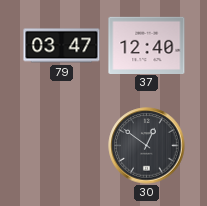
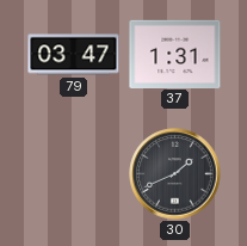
37: 12:40 -> 1:31 (175, 54)
30: 12:51 -> 1:41 (175, 174)
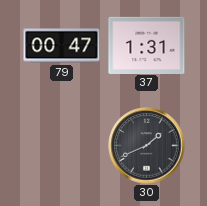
79: 03:47 -> 00:47 (62, 46)
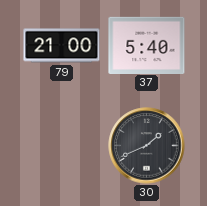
79: 00:47 -> 21:00 (62, 46)
37: 1:31 -> 5:40 (147, 45)
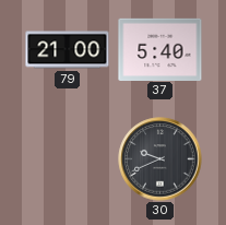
30: 1:41 -> 9:41 (160, 159)
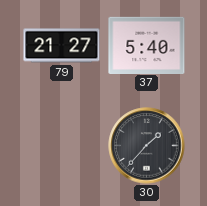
79: 21:00 -> 21:27 (62, 46)
30: 9:41 -> 1:37 (147, 146)
